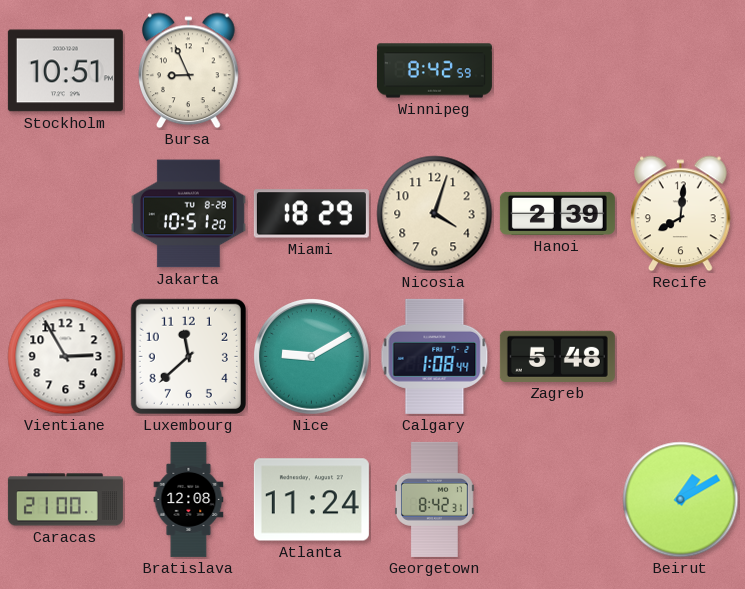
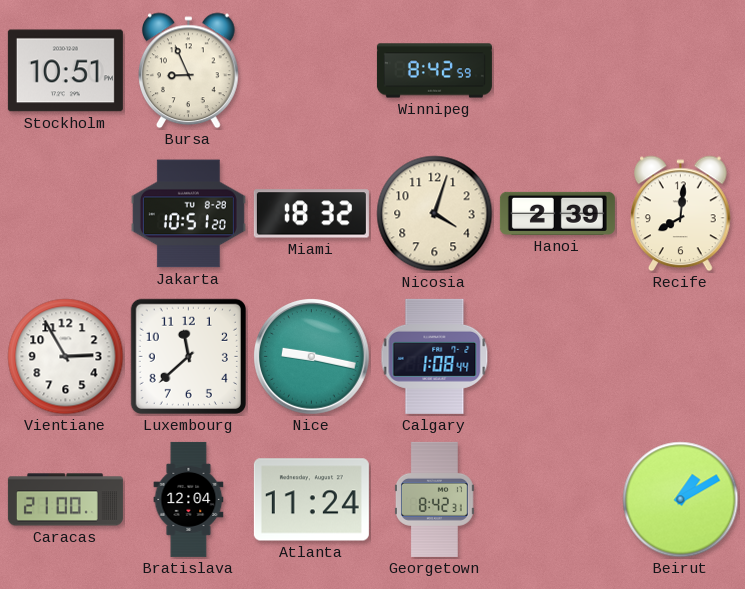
Miami: 18:29 -> 18:32 (311, 214)
Nice: 9:10 -> 9:17 (312, 357)
Zagreb: 5:48 -> none (557, 356)
Bratislava: 12:08 -> 12:04 (189, 499)
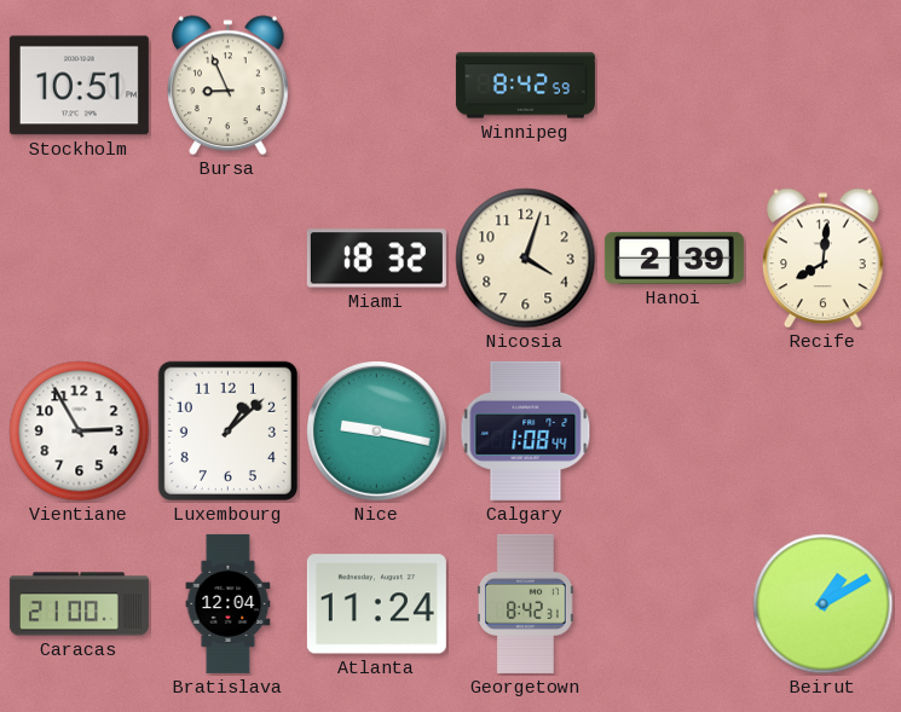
Jakarta: 10:51 -> none (188, 214)
Luxembourg: 11:38 -> 1:08 (227, 430)
